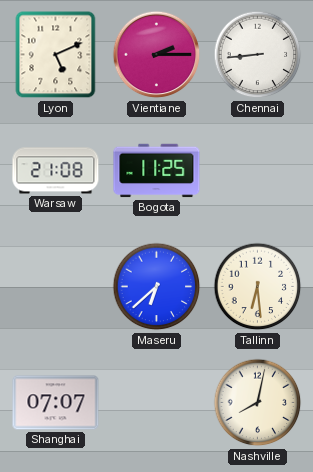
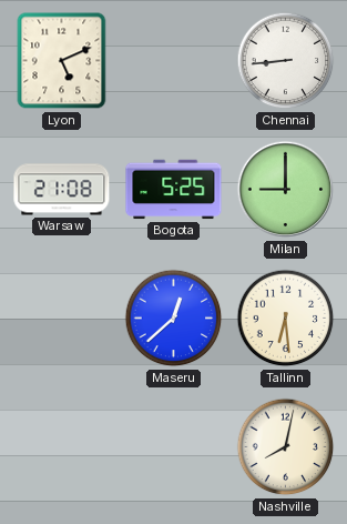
Vientiane: 2:15 -> none (157, 55)
Bogota: 11:25 -> 5:25 (174, 190)
Milan: none -> 9:00 (286, 190)
Maseru: 6:38 -> 12:38 (174, 319)
Shanghai: 07:07 -> none (56, 403)
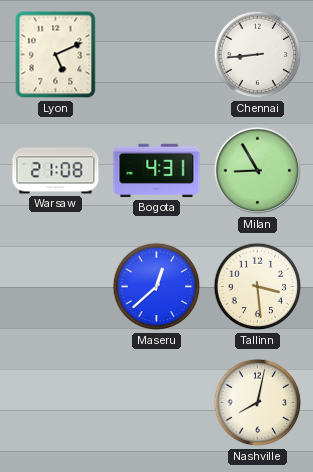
Bogota: 5:25 -> 4:31 (157, 171)
Milan: 9:00 -> 8:55 (258, 171)
Tallinn: 6:29 -> 3:29 (258, 287)
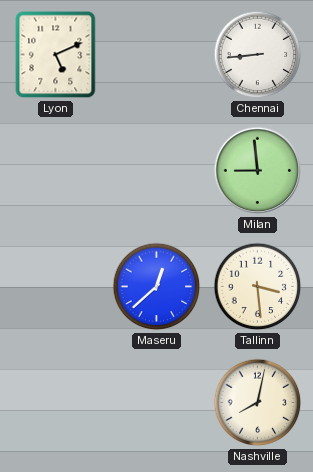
Warsaw: 21:08 -> none (56, 171)
Bogota: 4:31 -> none (157, 171)
Milan: 8:55 -> 8:59 (258, 171)
